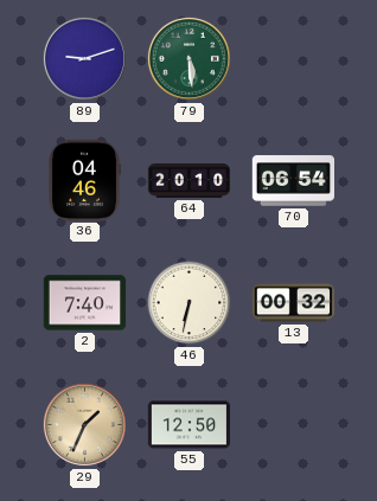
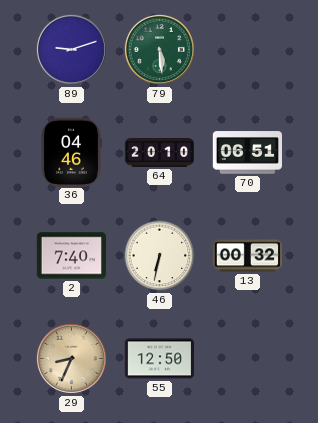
70: 06:54 -> 06:51 (247, 153)
29: 1:34 -> 8:34 (71, 358)
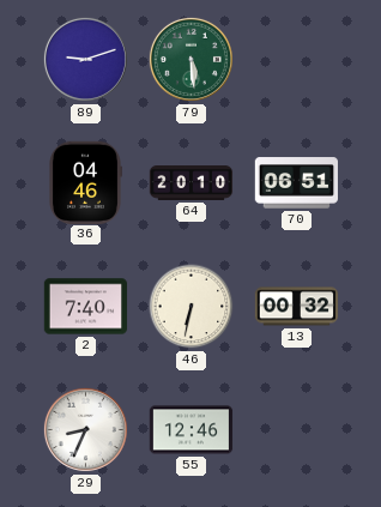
29 dial: champagne -> white (85, 429)
55: 12:50 -> 12:46 (192, 430)
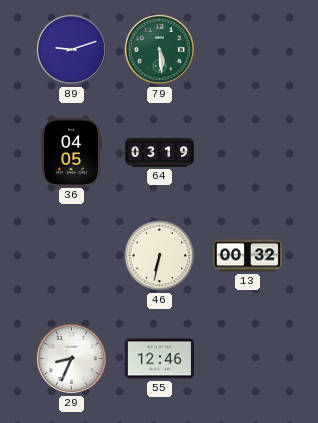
36: 04:46 -> 04:05 (71, 152)
64: 20:10 -> 03:19 (160, 153)
70: 06:51 -> none (296, 183)
2: 7:40 -> none (86, 307)
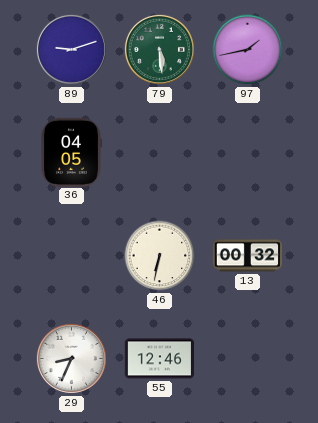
97: none -> 1:43 (248, 50)
64: 03:19 -> none (160, 153)
